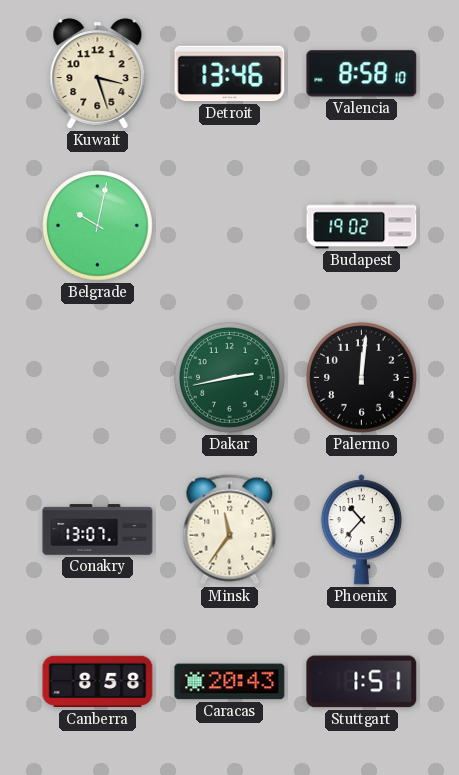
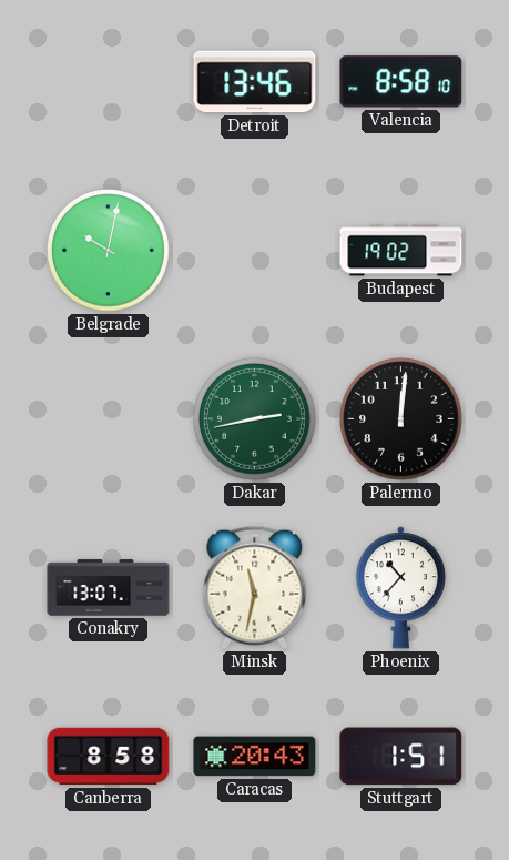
Kuwait: 3:27 -> none (98, 74)
Minsk: 11:36 -> 11:32 (255, 587)
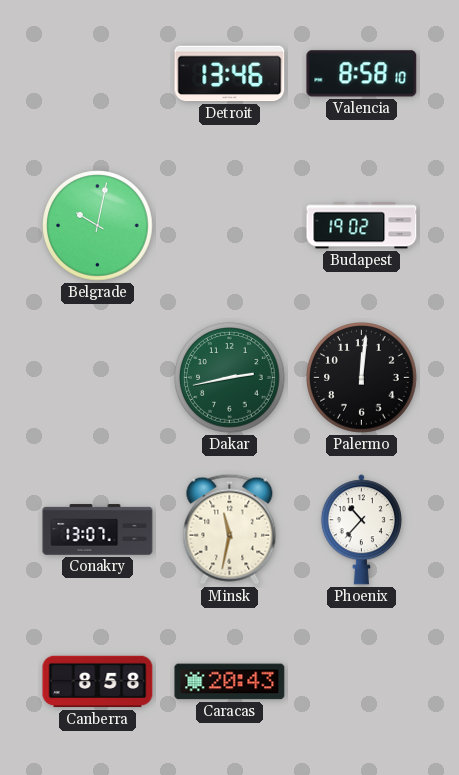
Stuttgart: 1:51 -> none (401, 757)
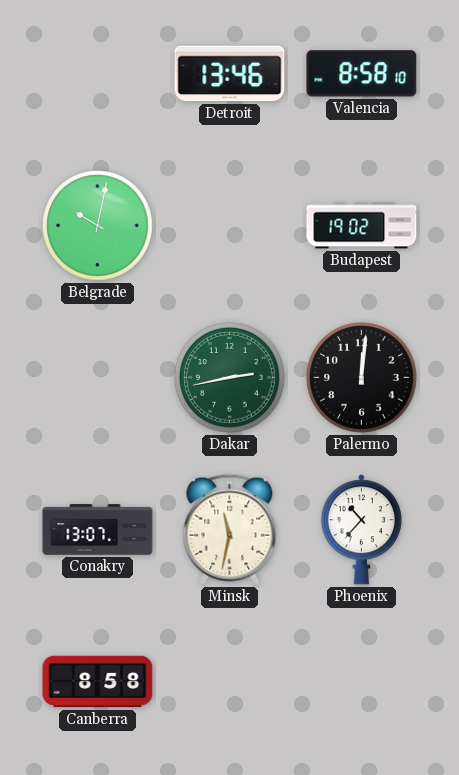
Caracas: 20:43 -> none (230, 682)
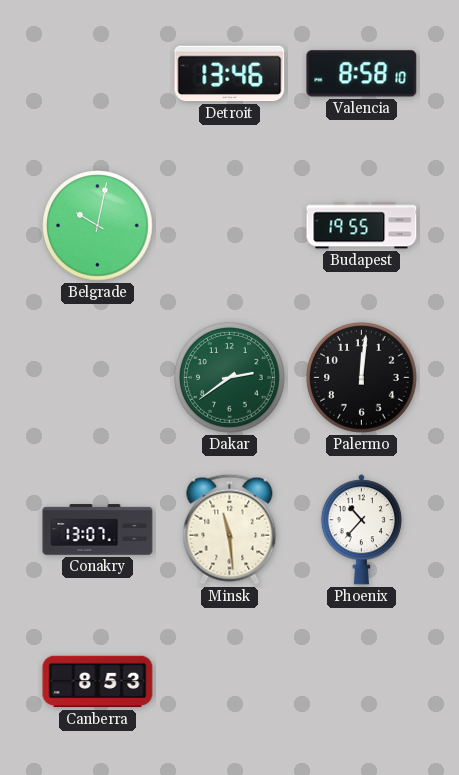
Budapest: 19:02 -> 19:55 (362, 226)
Dakar: 2:43 -> 2:39 (230, 378)
Minsk: 11:32 -> 11:29 (230, 529)
Canberra: 8:58 -> 8:53 (98, 682)
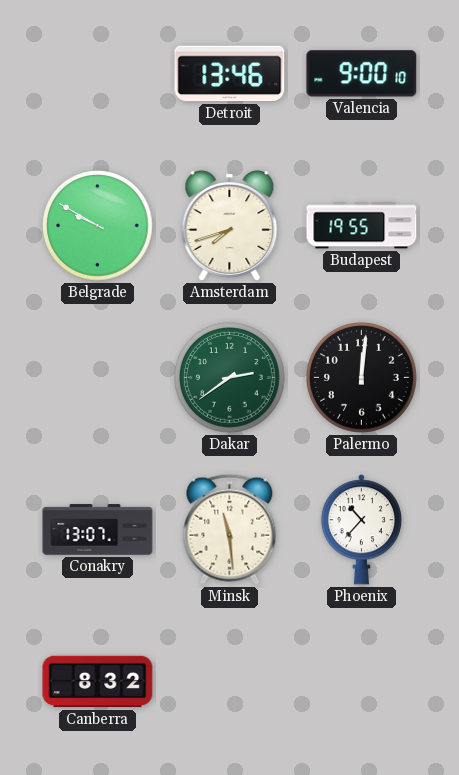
Valencia: 8:58 -> 9:00 (362, 74)
Belgrade: 10:02 -> 9:50 (98, 226)
Amsterdam: none -> 7:42 (230, 226)
Canberra: 8:53 -> 8:32 (98, 682)
